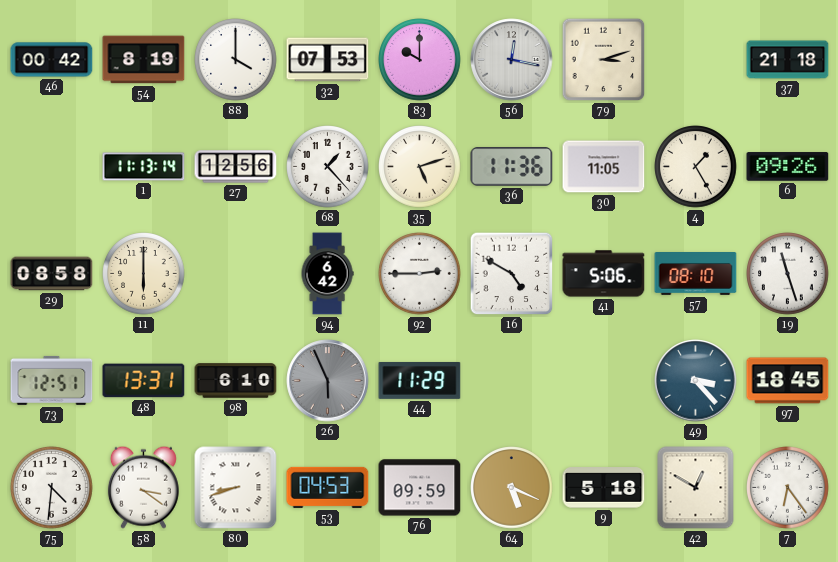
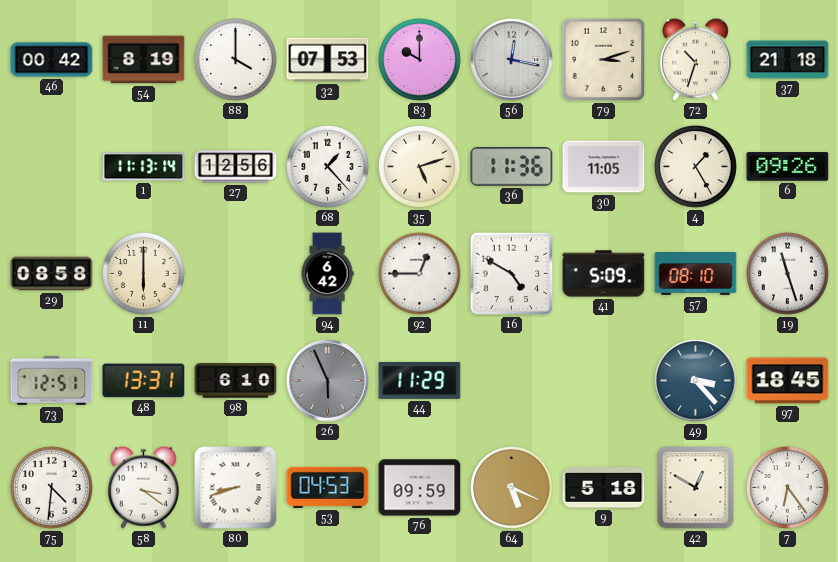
72: none -> 10:33 (695, 59)
92: 2:45 -> 12:45 (420, 274)
41: 5:06 -> 5:09 (604, 274)
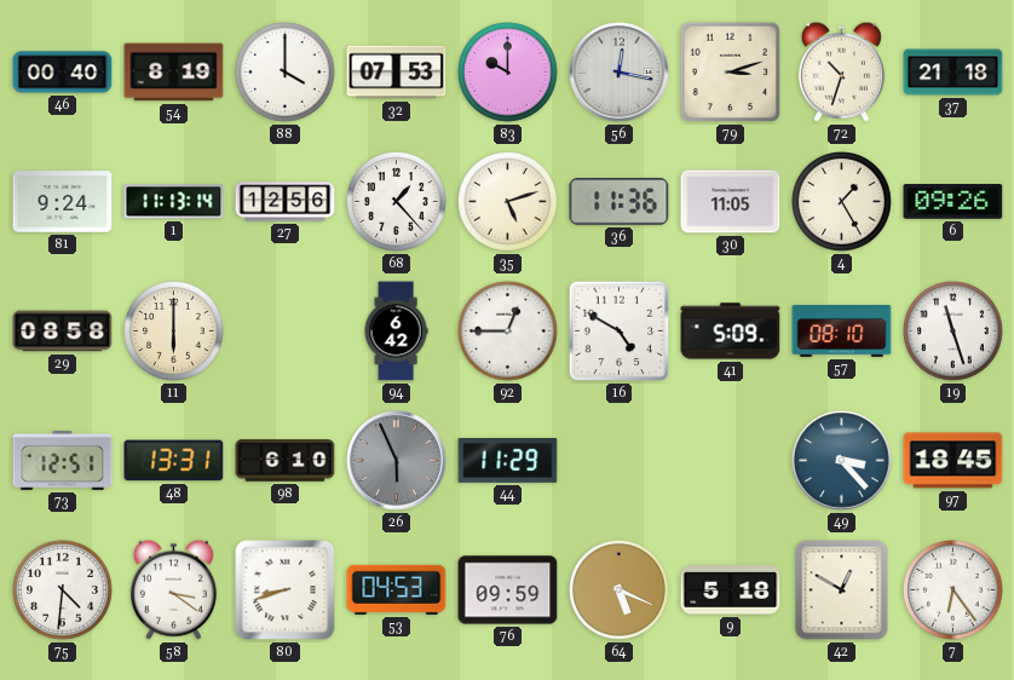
46: 00:42 -> 00:40 (63, 73)
81: none -> 9:24 (63, 202)
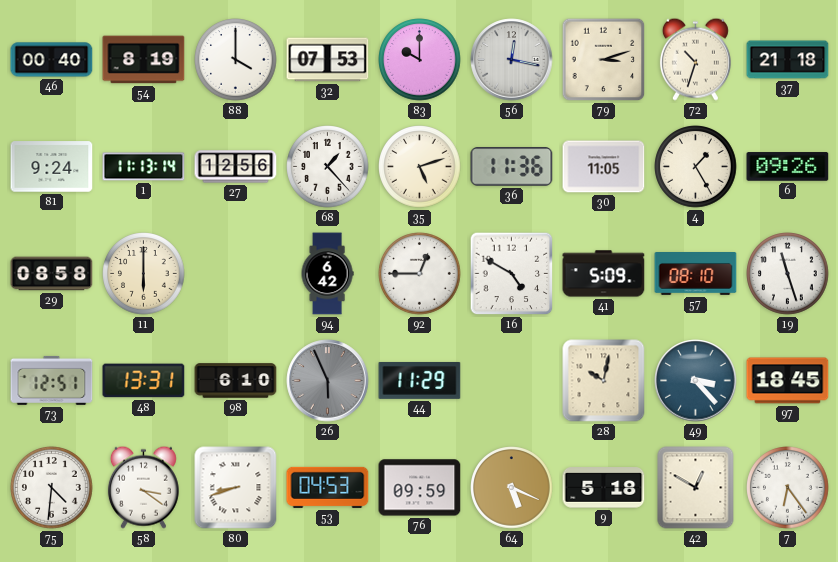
28: none -> 10:02 (604, 381)
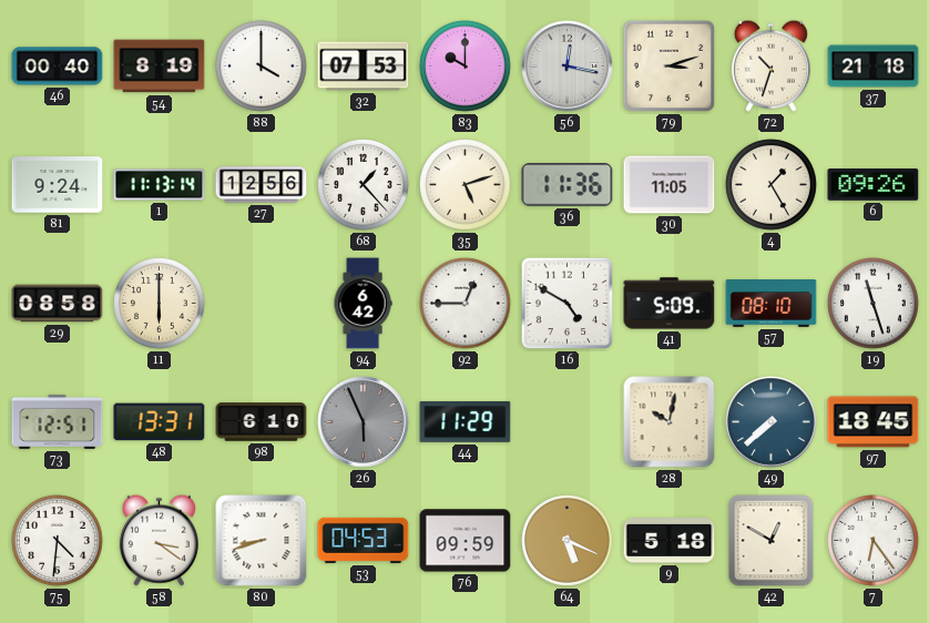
49: 3:23 -> 7:38 (772, 422)
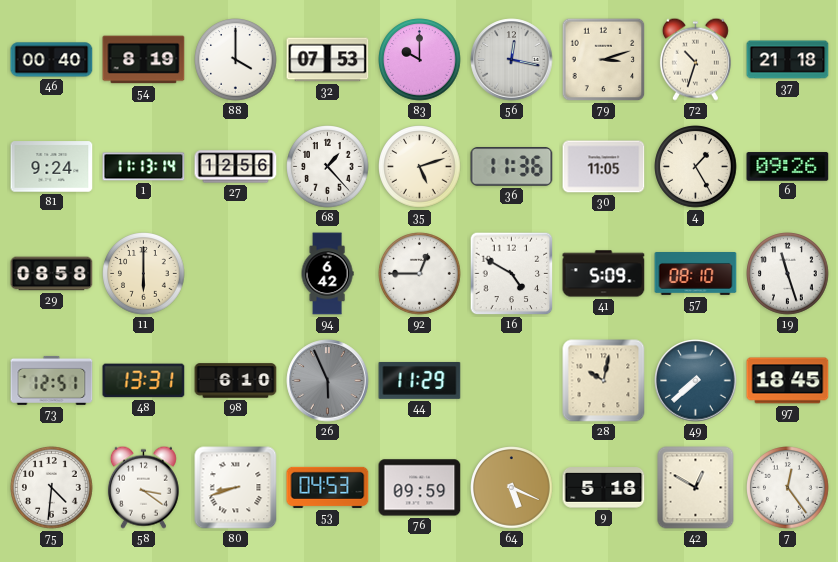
7: 6:24 -> 12:24 (788, 488)
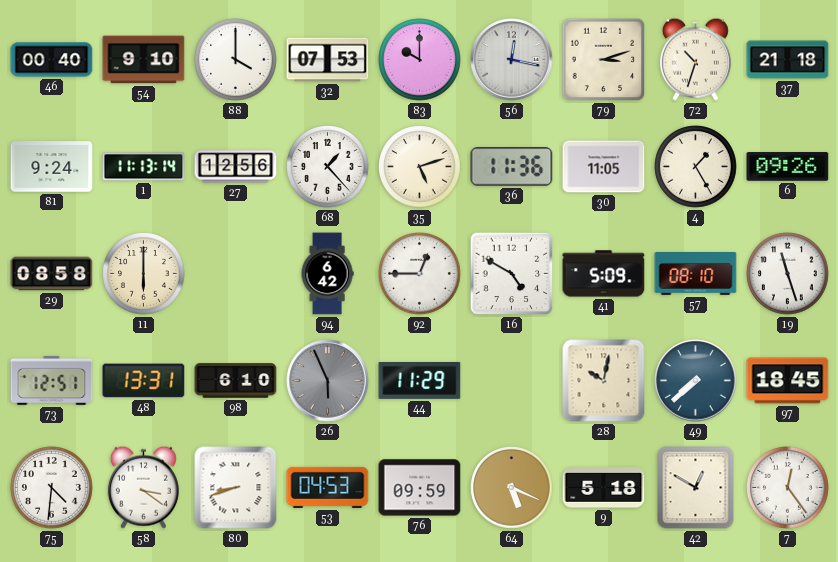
54: 8:19 -> 9:10 (144, 60)
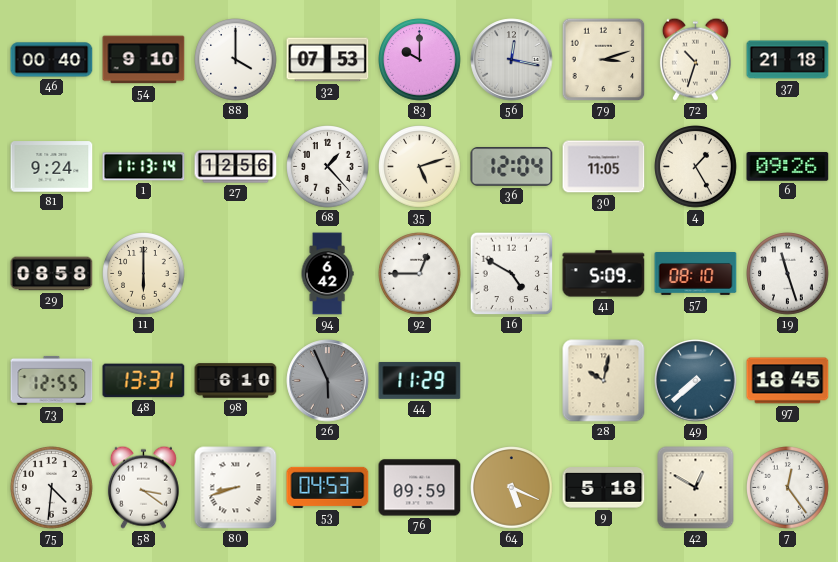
36: 11:36 -> 12:04 (512, 167)
73: 12:51 -> 12:55 (52, 380)
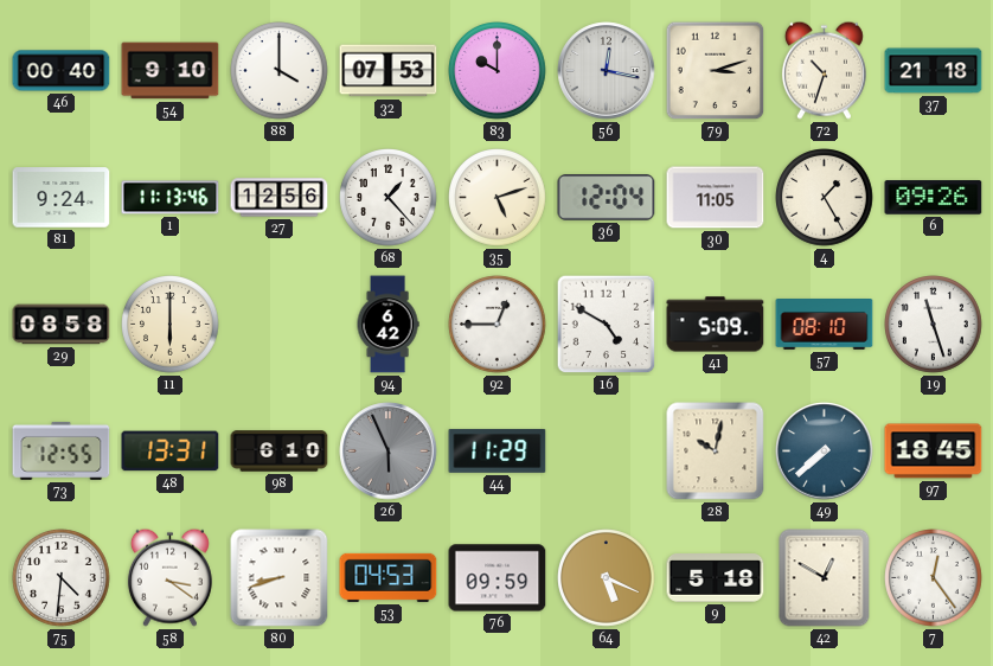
1: 11:13:14 -> 11:13:46 (171, 198)
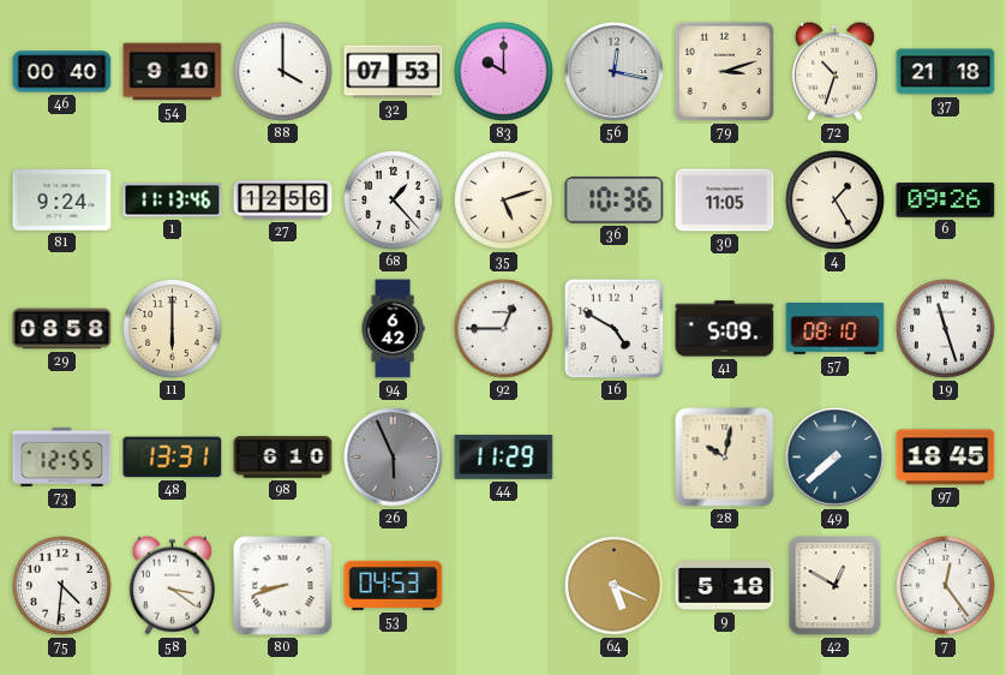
36: 12:04 -> 10:36 (615, 201)
76: 09:59 -> none (498, 578)
